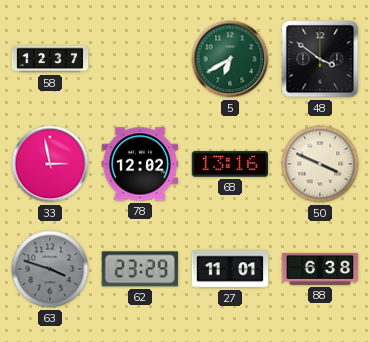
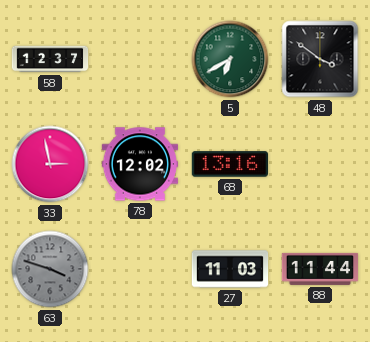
50: 3:49 -> none (320, 164)
62: 23:29 -> none (140, 269)
27: 11:01 -> 11:03 (230, 269)
88: 6:38 -> 11:44 (320, 269)
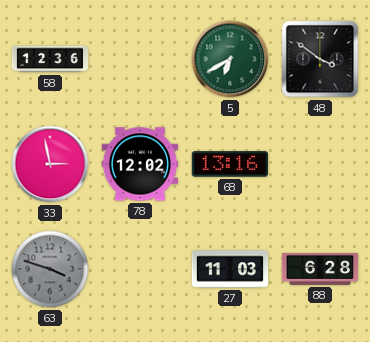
58: 12:37 -> 12:36 (50, 59)
88: 11:44 -> 6:28 (320, 269)
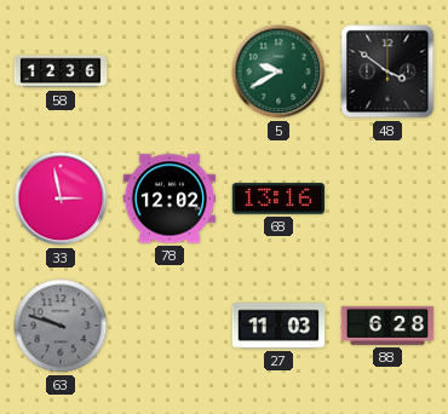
5: 6:40 -> 9:40 (278, 71)
63: 3:48 -> 9:48 (61, 326)
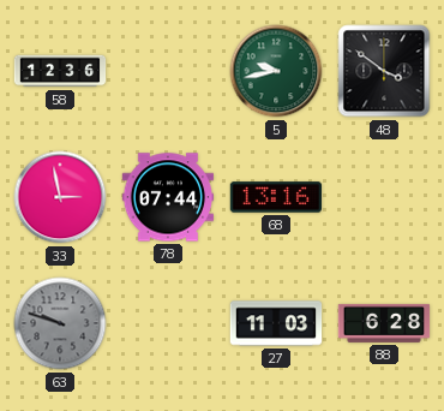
5: 9:40 -> 9:43 (276, 71)
78: 12:02 -> 07:44 (168, 197)
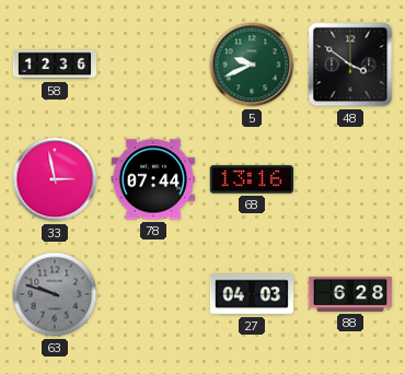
5: 9:43 -> 9:41 (252, 65)
27: 11:03 -> 04:03 (252, 294)
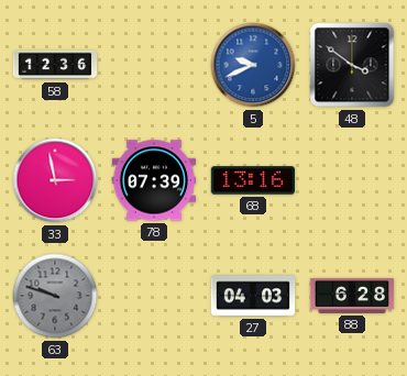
5 dial: green -> blue (253, 65)
78: 07:44 -> 07:39 (154, 180)
